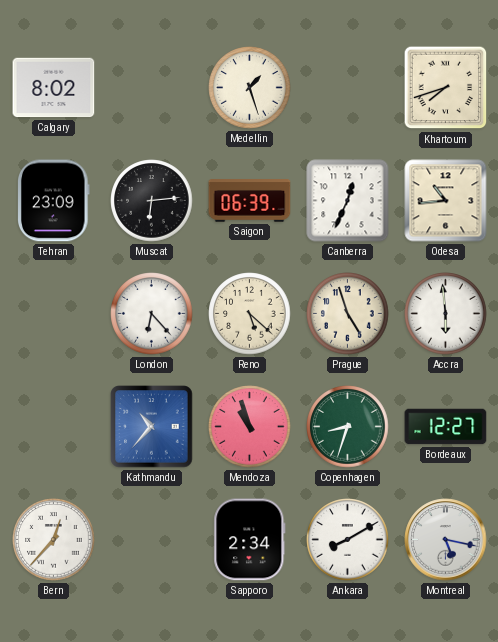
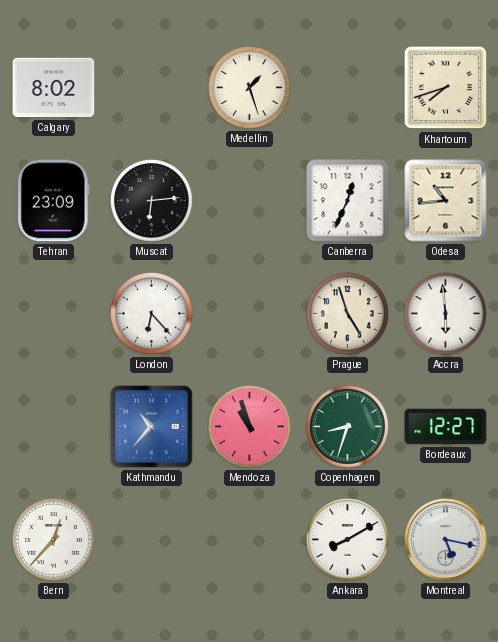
Saigon: 06:39 -> none (250, 201)
Reno: 5:22 -> none (250, 314)
Sapporo: 2:34 -> none (250, 540)
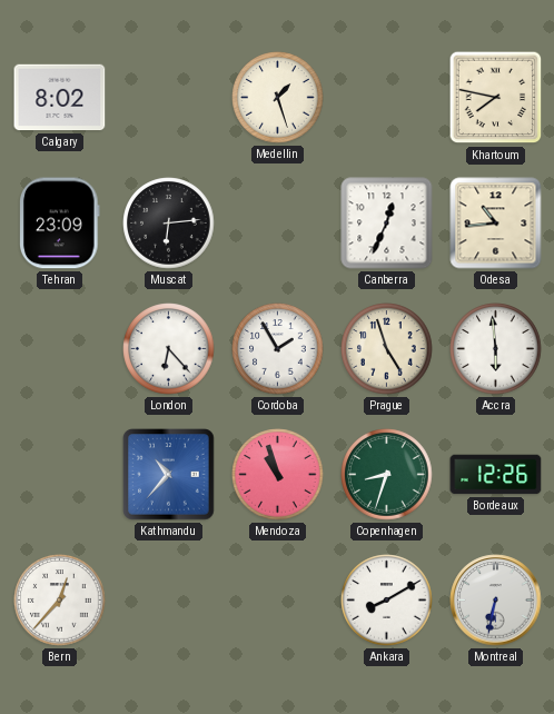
Khartoum: 7:42 -> 7:47 (496, 98)
Cordoba: none -> 1:55 (278, 349)
Bordeaux: 12:27 -> 12:26 (496, 475)
Montreal: 5:17 -> 6:32 (496, 601)
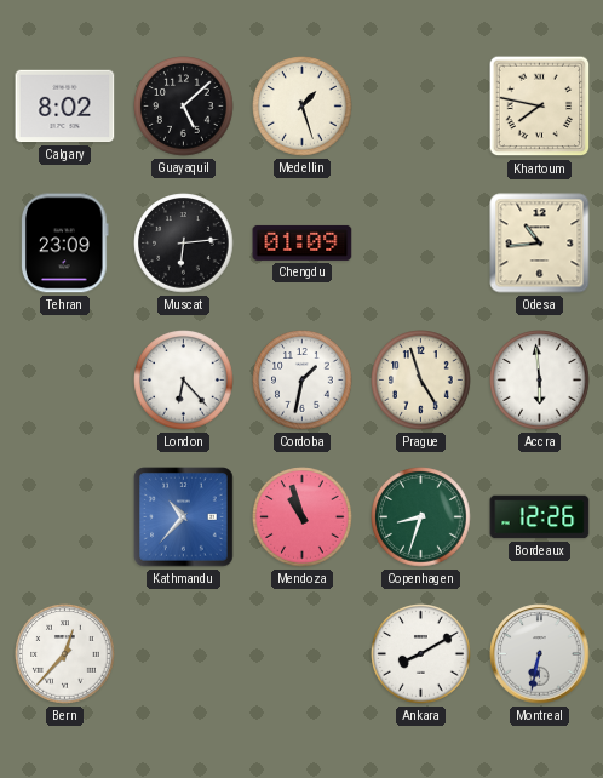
Guayaquil: none -> 5:08 (184, 107)
Chengdu: none -> 01:09 (303, 242)
Canberra: 12:34 -> none (387, 224)
Cordoba: 1:55 -> 1:32 (303, 381)
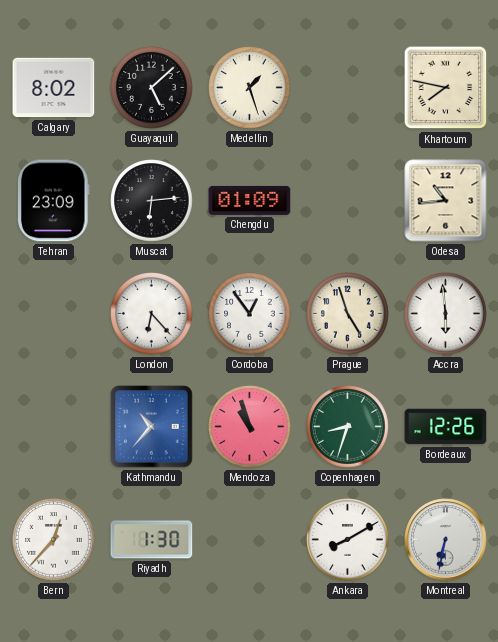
Cordoba: 1:32 -> 12:54 (250, 314)
Riyadh: none -> 1:30 (152, 540)
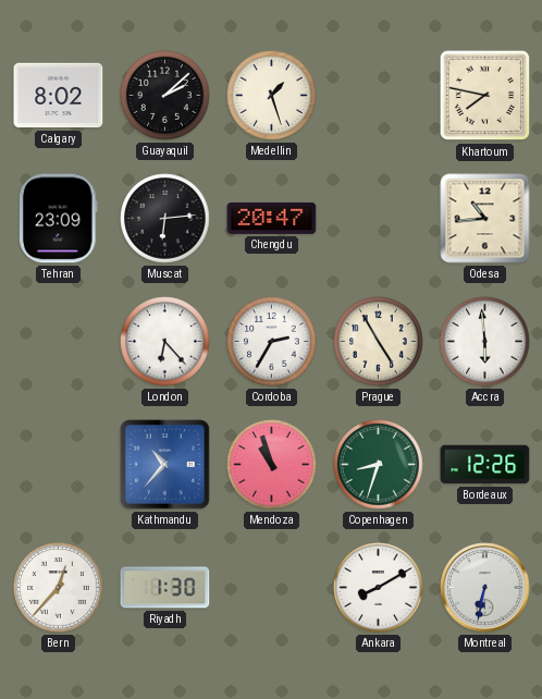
Guayaquil: 5:08 -> 2:08 (165, 96)
Chengdu: 01:09 -> 20:47 (272, 218)
Cordoba: 12:54 -> 2:35 (272, 342)
Prague: 4:57 -> 4:55 (379, 342)
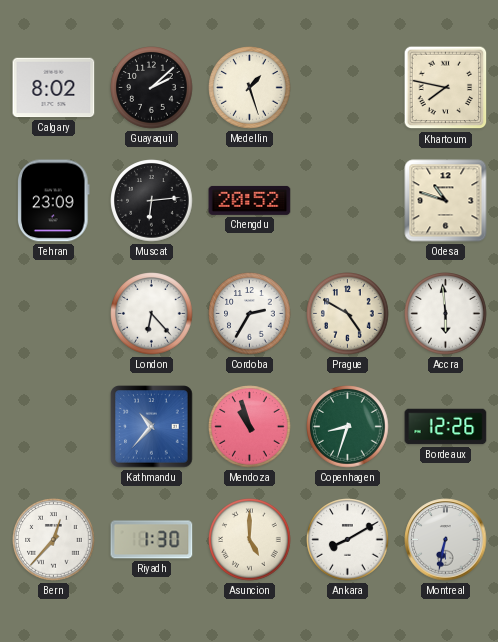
Chengdu: 20:47 -> 20:52 (250, 200)
Odesa: 10:44 -> 10:48 (446, 201)
Prague: 4:55 -> 4:50 (348, 314)
Asuncion: none -> 5:00 (250, 540)
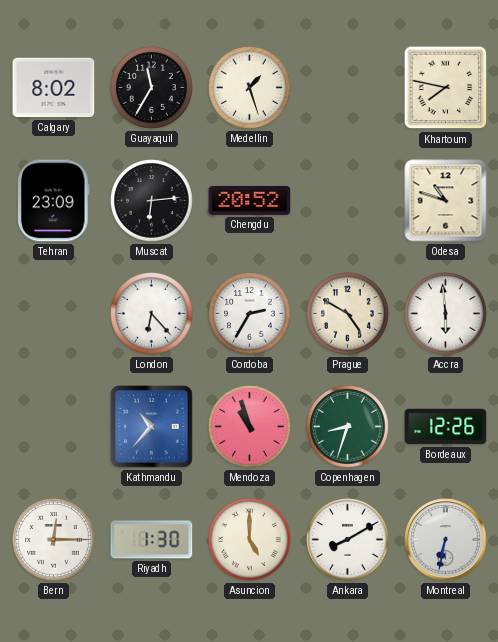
Guayaquil: 2:08 -> 11:35 (152, 88)
Bern: 12:37 -> 12:15 (54, 540)
